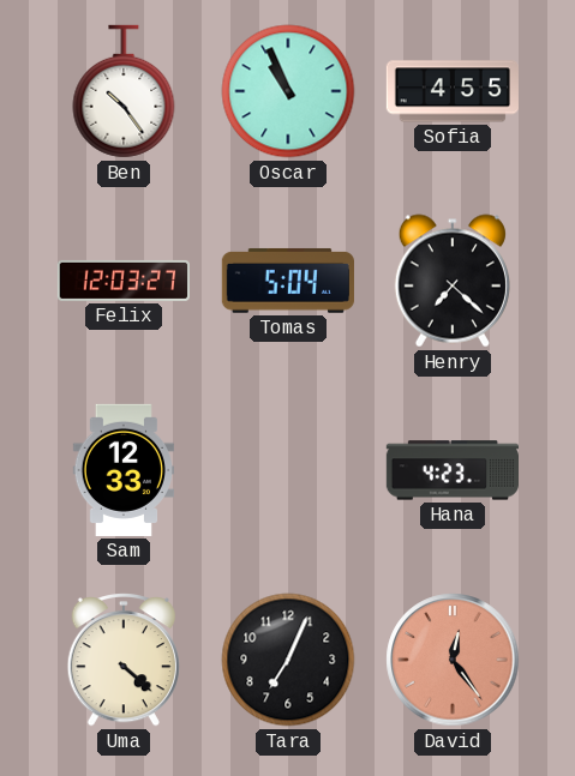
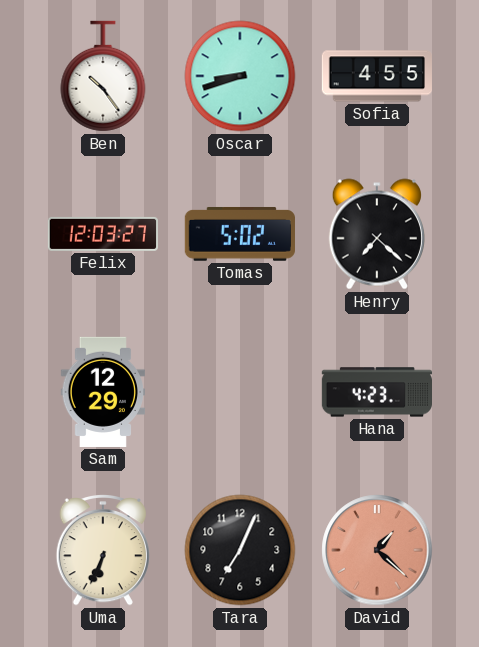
Oscar: 10:56 -> 8:42 (240, 76)
Tomas: 5:04 -> 5:02 (240, 234)
Sam: 12:33 -> 12:29 (102, 392)
Uma: 4:22 -> 6:34 (103, 551)
David: 12:24 -> 1:22 (377, 550)
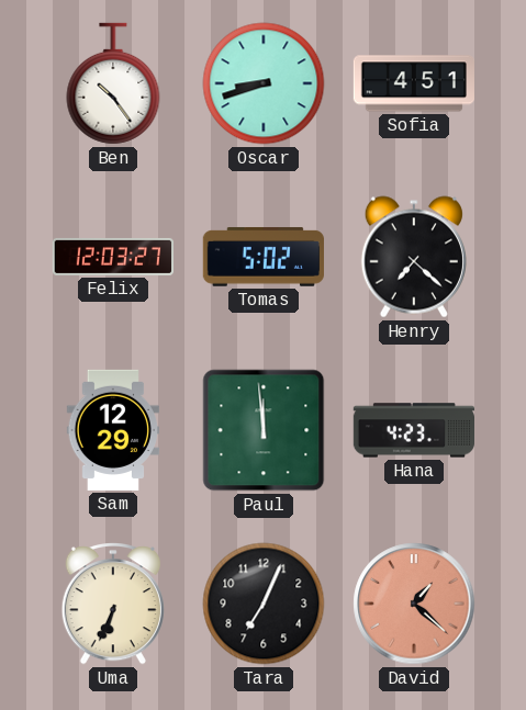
Sofia: 4:55 -> 4:51 (414, 83)
Paul: none -> 11:59 (264, 430)
